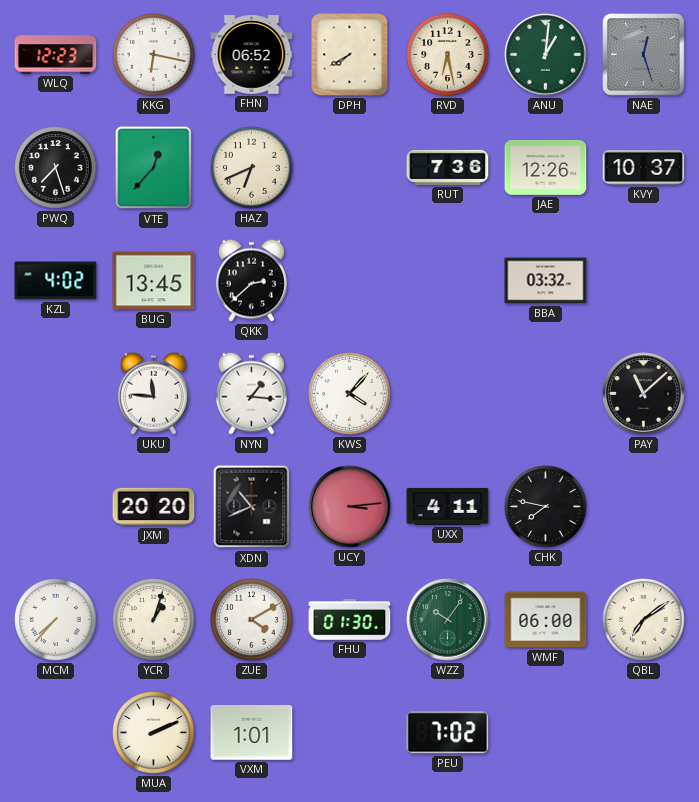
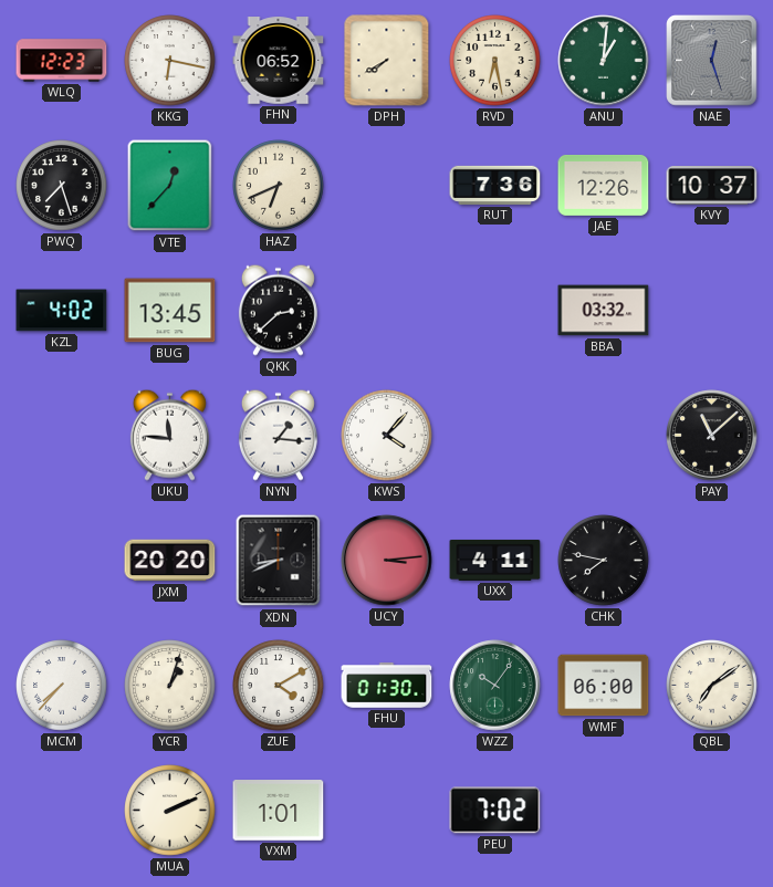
XDN: 10:41 -> 8:41 (279, 561)
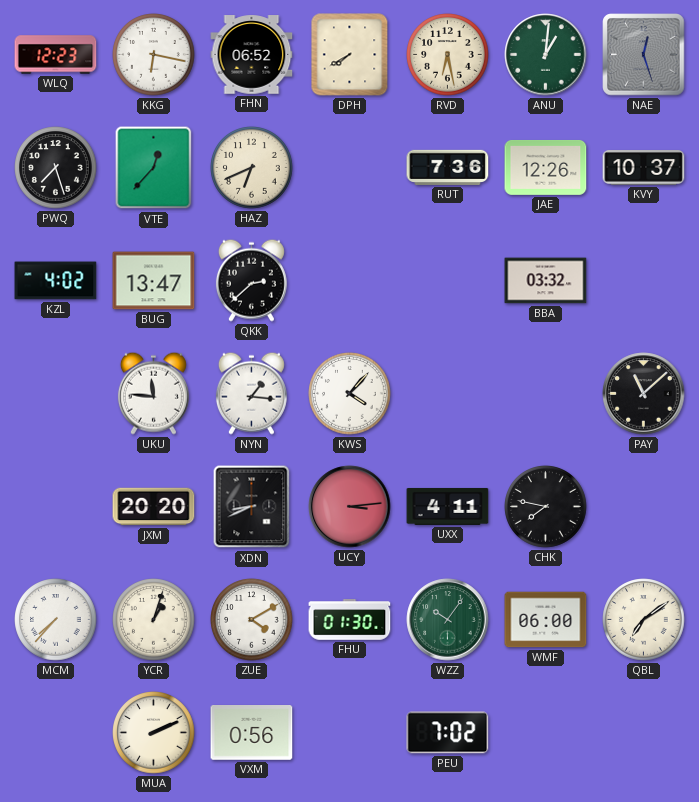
BUG: 13:45 -> 13:47 (154, 281)
VXM: 1:01 -> 0:56 (252, 733)
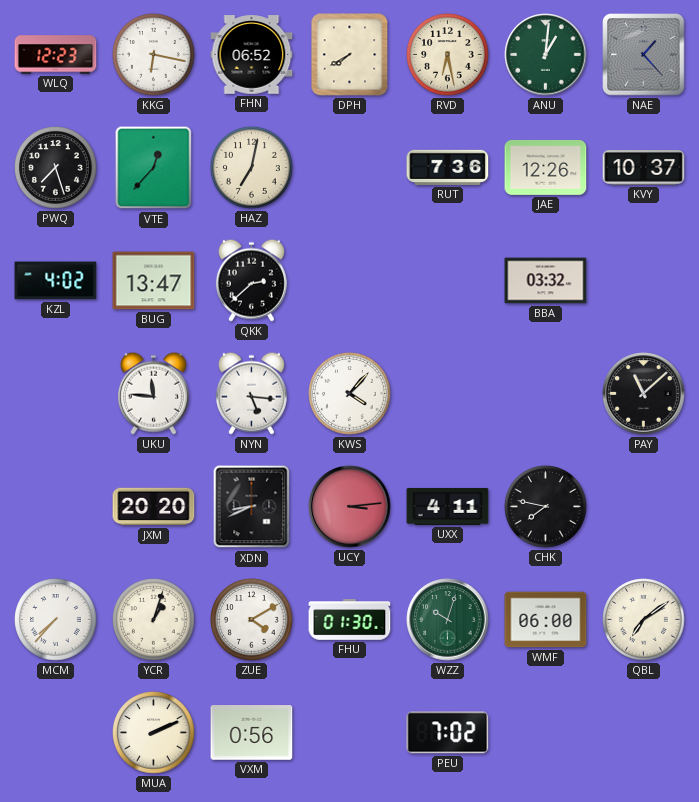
NAE: 12:27 -> 1:23 (644, 55)
HAZ: 6:41 -> 7:02 (252, 168)
NYN: 1:16 -> 5:16 (251, 393)
WZZ: 10:06 -> 10:03 (448, 620)
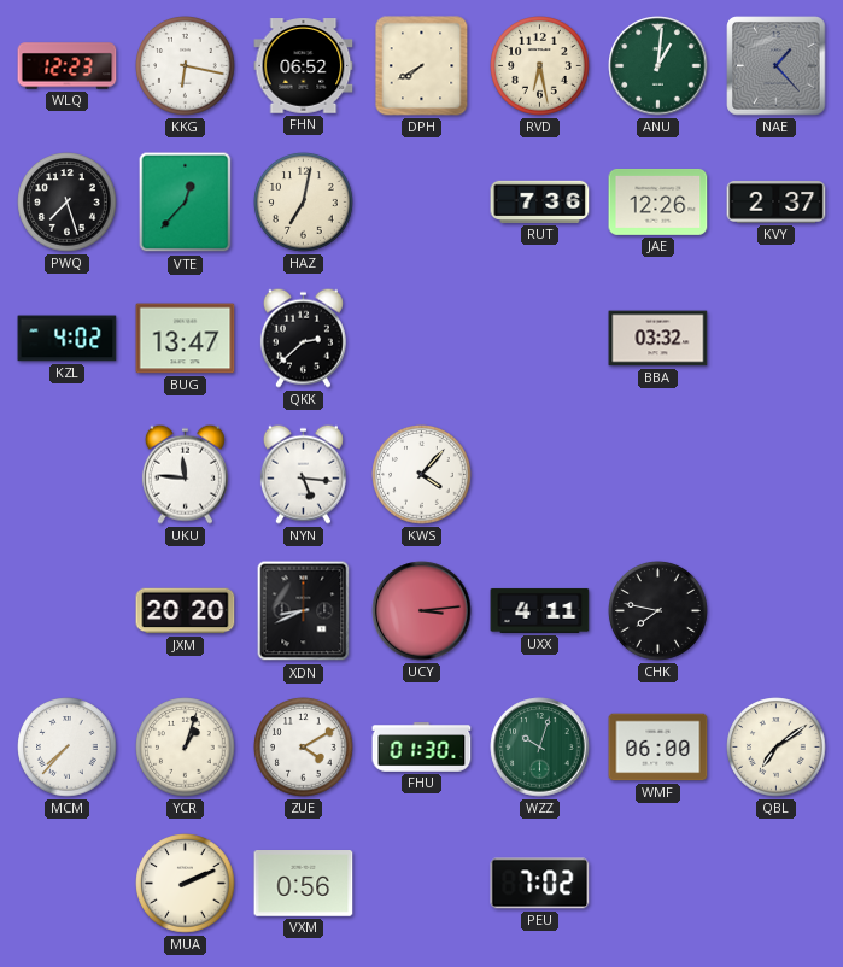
KVY: 10:37 -> 2:37 (777, 203)
PAY: 11:08 -> none (644, 394)
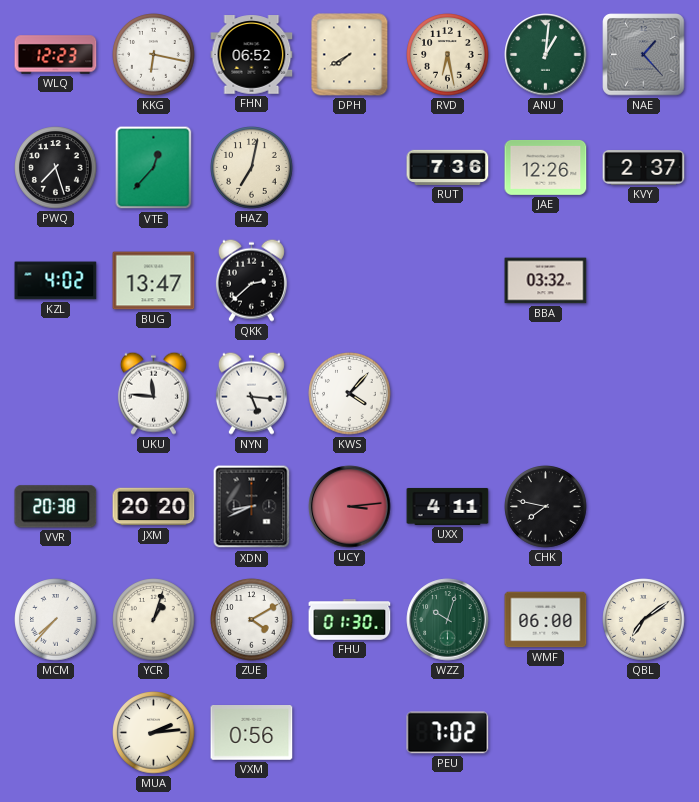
VVR: none -> 20:38 (56, 507)
MUA: 2:11 -> 2:14 (154, 733)
